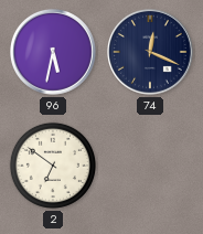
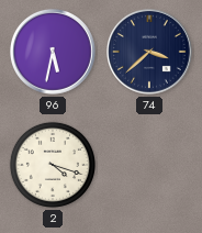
74: 12:19 -> 3:38 (150, 53)
2: 6:51 -> 4:18 (53, 165)
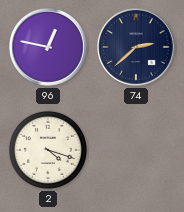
96: 5:32 -> 12:47 (49, 48)
74: 3:38 -> 2:38 (137, 48)
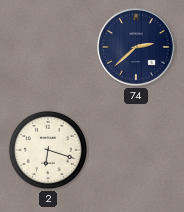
96: 12:47 -> none (49, 48)
2: 4:18 -> 6:18 (48, 150)
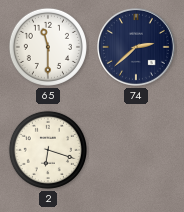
65: none -> 11:30 (48, 47)
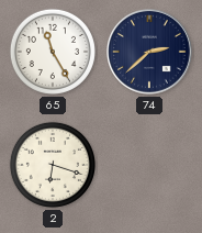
65: 11:30 -> 11:25 (53, 52)
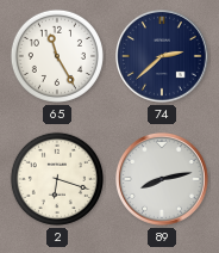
89: none -> 8:13 (163, 180)
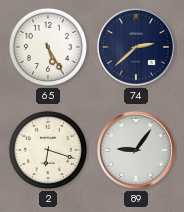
65: 11:25 -> 5:25 (48, 47)
89: 8:13 -> 9:06 (137, 151)
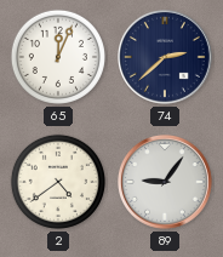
65: 5:25 -> 12:04 (58, 57)
2: 6:18 -> 4:39 (58, 182)
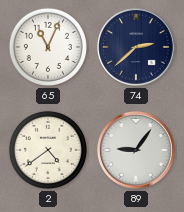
65: 12:04 -> 11:04 (48, 47)
